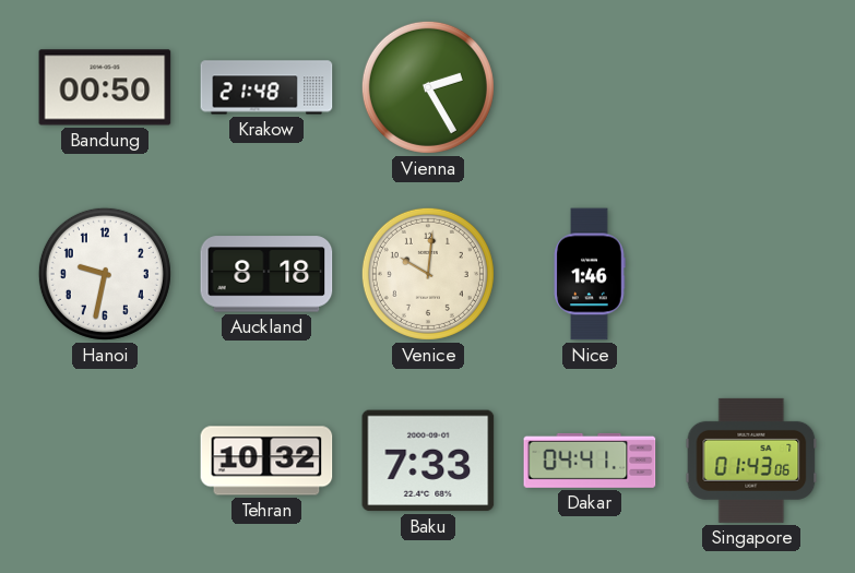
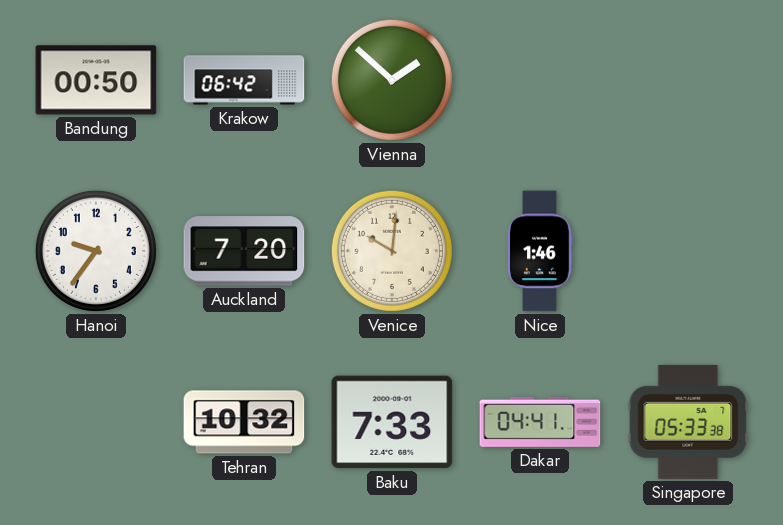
Krakow: 21:48 -> 06:42 (244, 80)
Vienna: 2:25 -> 1:52 (392, 80)
Hanoi: 9:32 -> 9:36 (96, 251)
Auckland: 8:18 -> 7:20 (244, 251)
Singapore: 01:43 -> 05:33 (688, 422)
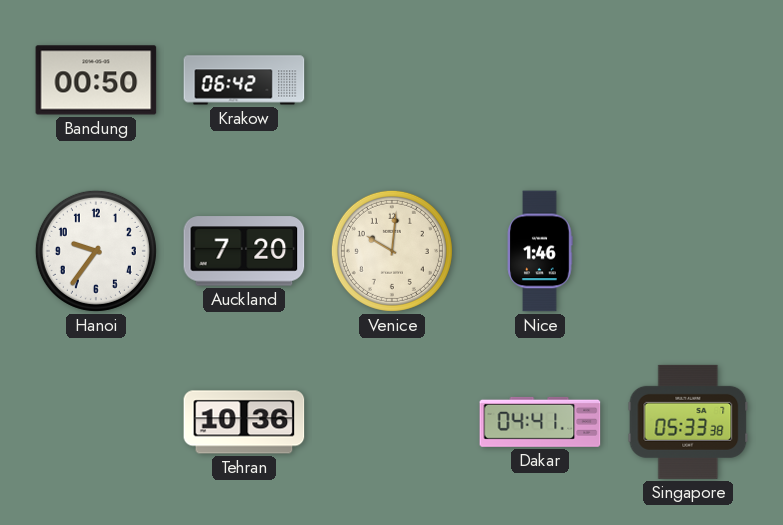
Vienna: 1:52 -> none (392, 80)
Tehran: 10:32 -> 10:36 (244, 422)
Baku: 7:33 -> none (392, 422)
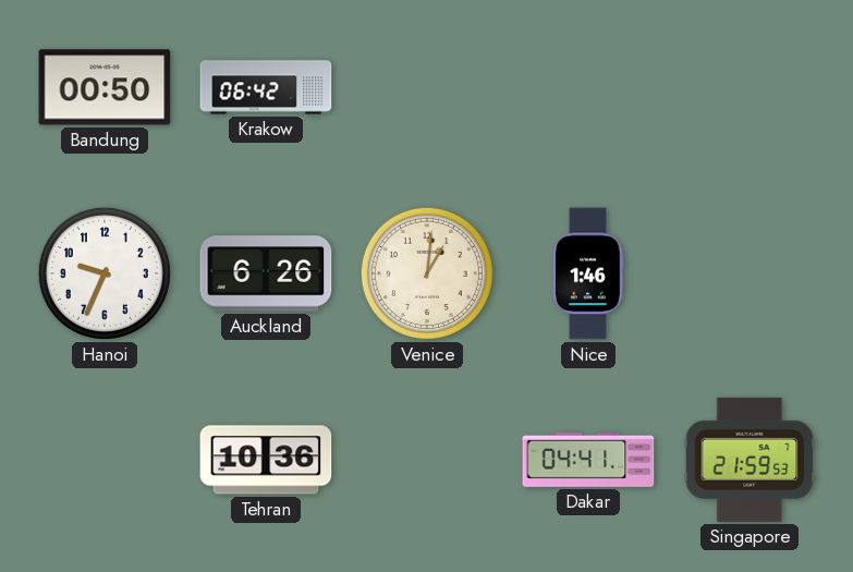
Hanoi: 9:36 -> 9:34 (105, 273)
Auckland: 7:20 -> 6:26 (266, 273)
Venice: 10:01 -> 1:01 (427, 273)
Singapore: 05:33 -> 21:59 (750, 460)
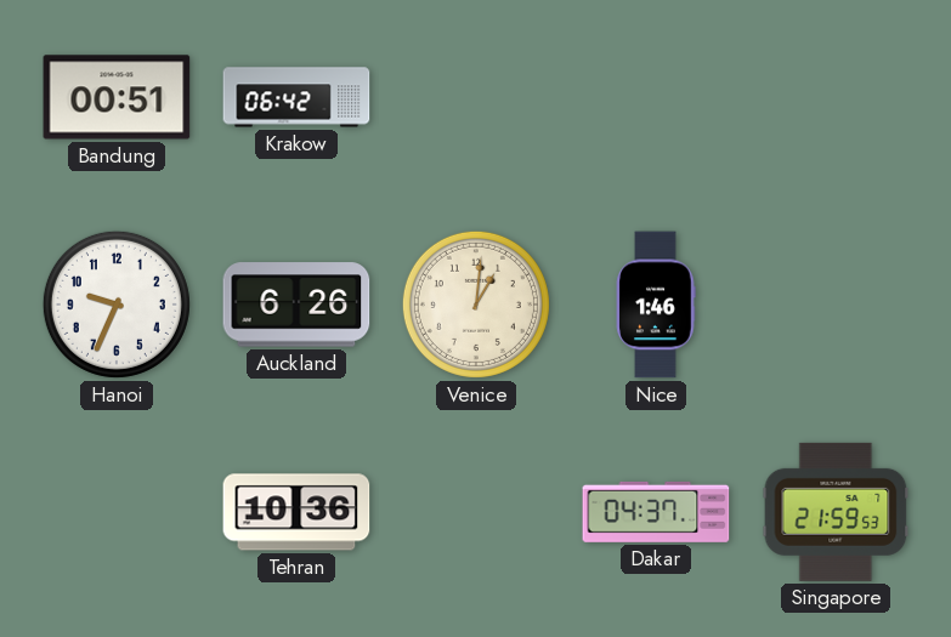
Bandung: 00:50 -> 00:51 (117, 97)
Dakar: 04:41 -> 04:37 (656, 512)
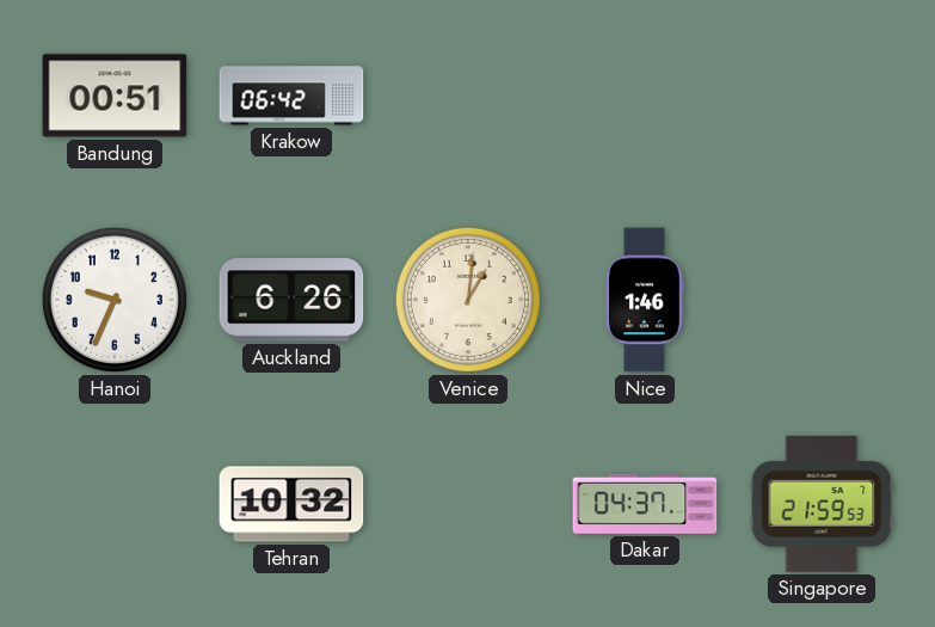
Tehran: 10:36 -> 10:32 (291, 504)
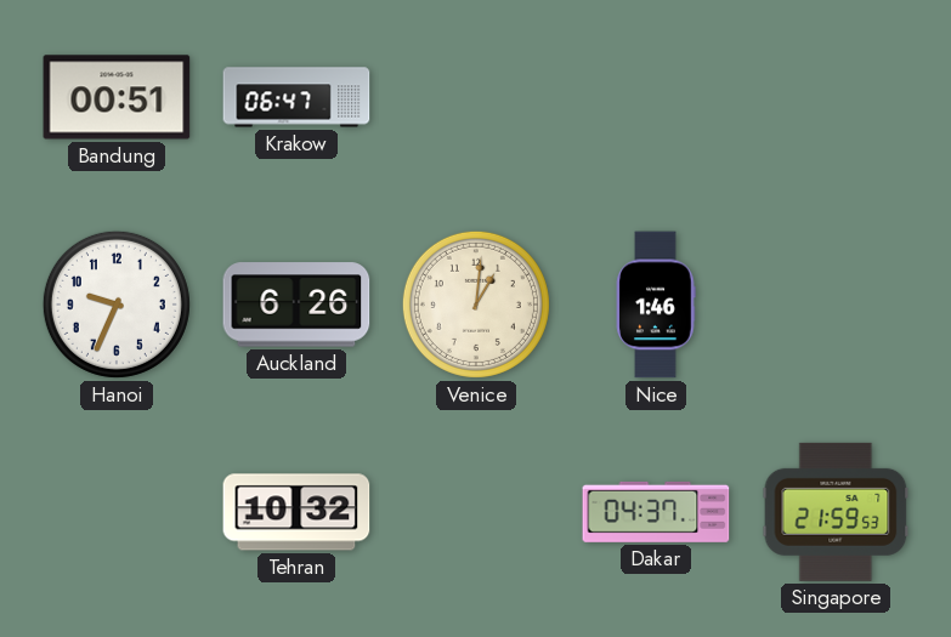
Krakow: 06:42 -> 06:47 (296, 97)
